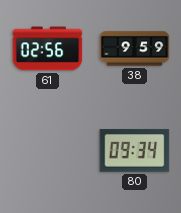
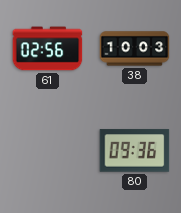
38: 9:59 -> 10:03 (135, 49)
80: 09:34 -> 09:36 (135, 151)
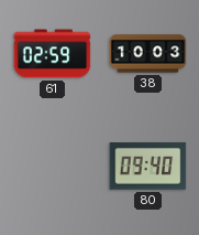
61: 02:56 -> 02:59 (53, 54)
80: 09:36 -> 09:40 (148, 167)
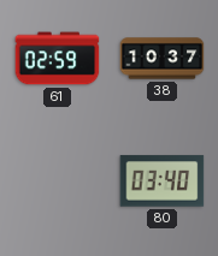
38: 10:03 -> 10:37 (163, 59)
80: 09:40 -> 03:40 (163, 181)
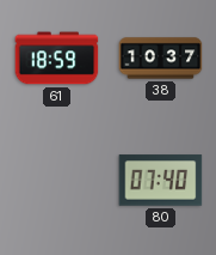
61: 02:59 -> 18:59 (57, 59)
80: 03:40 -> 07:40 (161, 181)
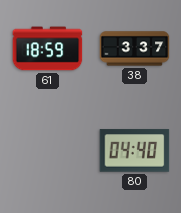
38: 10:37 -> 3:37 (135, 49)
80: 07:40 -> 04:40 (135, 151)
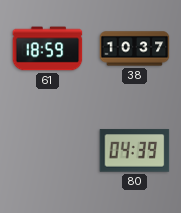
38: 3:37 -> 10:37 (135, 49)
80: 04:40 -> 04:39 (135, 151)
